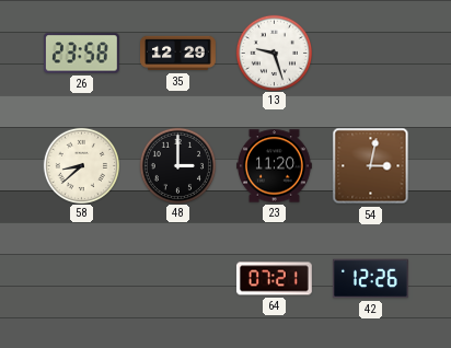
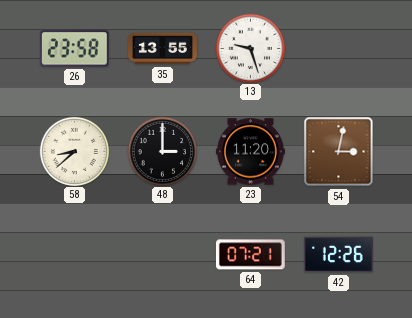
35: 12:29 -> 13:55 (163, 49)
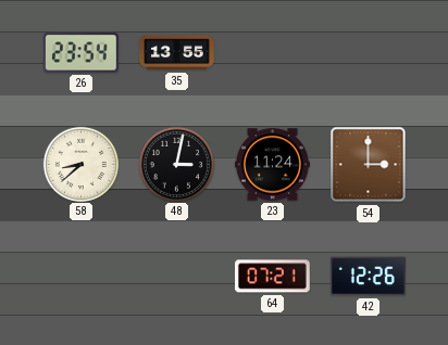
26: 23:58 -> 23:54 (80, 53)
13: 9:27 -> none (250, 48)
48: 3:00 -> 3:02 (176, 164)
23: 11:20 -> 11:24 (273, 165)
54: 3:02 -> 3:00 (369, 165)
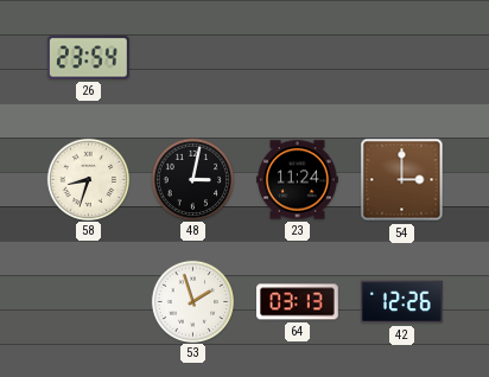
35: 13:55 -> none (177, 53)
58: 8:38 -> 8:33 (88, 179)
53: none -> 1:57 (192, 301)
64: 07:21 -> 03:13 (297, 302)
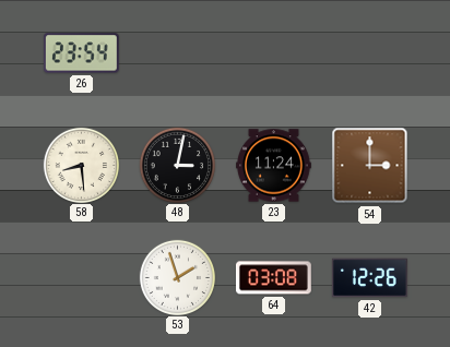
58: 8:33 -> 8:29 (81, 165)
64: 03:13 -> 03:08 (273, 278)
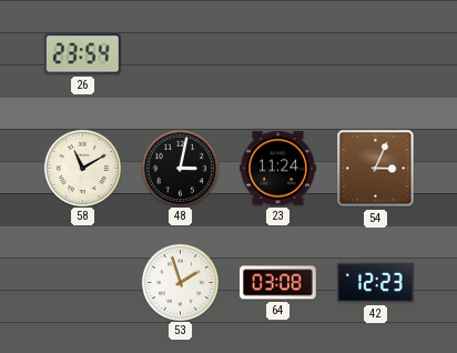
58: 8:29 -> 11:10 (82, 168)
54: 3:00 -> 3:04 (376, 169)
42: 12:26 -> 12:23 (375, 283)
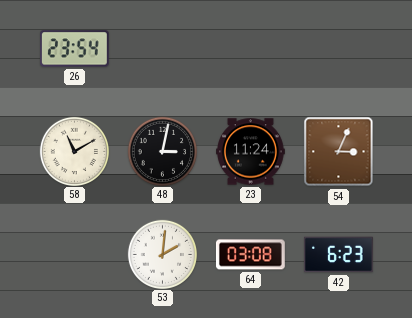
53: 1:57 -> 2:01 (162, 254)
42: 12:23 -> 6:23 (338, 255)
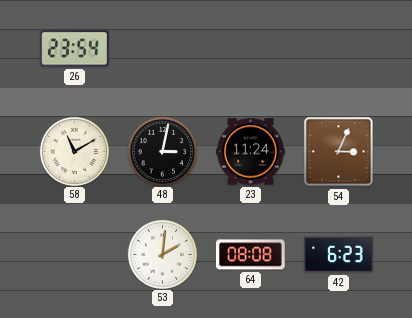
64: 03:08 -> 08:08 (250, 255)
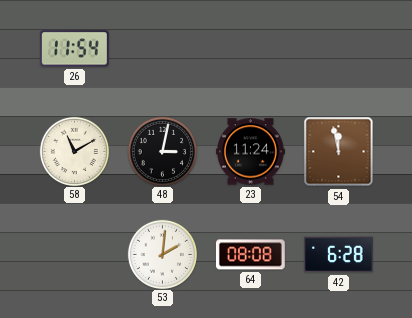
26: 23:54 -> 11:54 (74, 49)
54: 3:04 -> 11:58 (339, 152)
42: 6:23 -> 6:28 (338, 255)
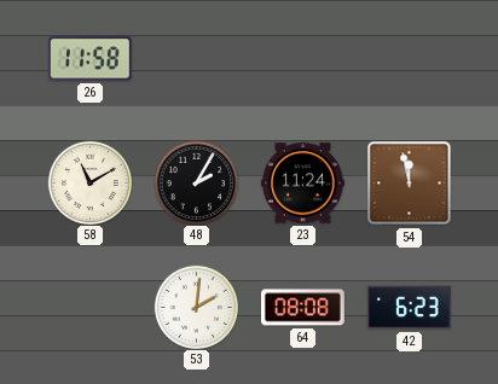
26: 11:54 -> 11:58 (89, 59)
48: 3:02 -> 2:05 (196, 182)
42: 6:28 -> 6:23 (409, 308)
